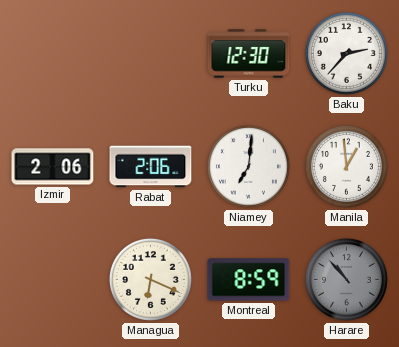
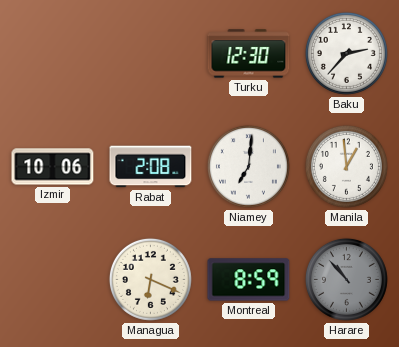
Izmir: 2:06 -> 10:06 (53, 167)
Rabat: 2:06 -> 2:08 (151, 167)
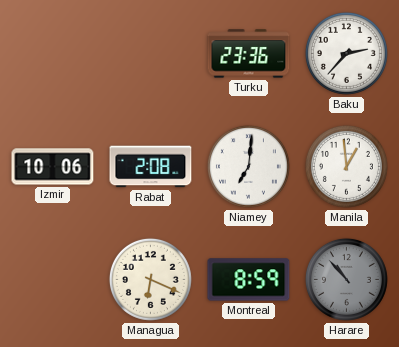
Turku: 12:30 -> 23:36 (249, 54)
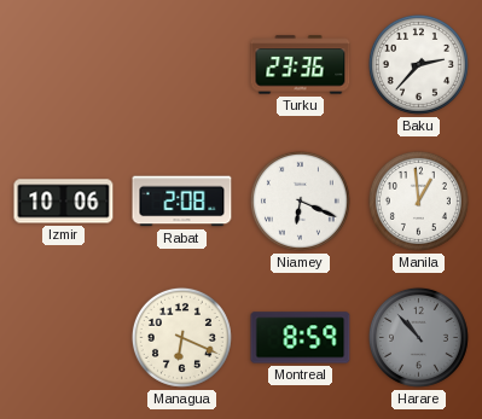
Niamey: 7:01 -> 6:19 (300, 200)
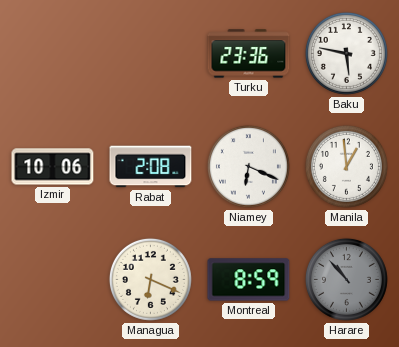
Baku: 2:37 -> 5:47 (346, 53)
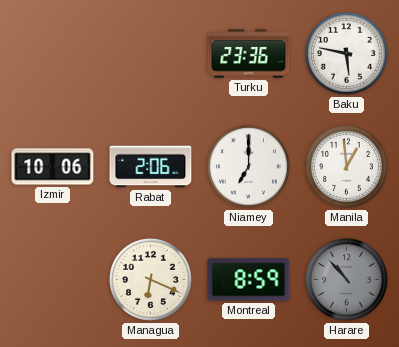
Rabat: 2:08 -> 2:06 (151, 167)
Niamey: 6:19 -> 7:00 (248, 166)
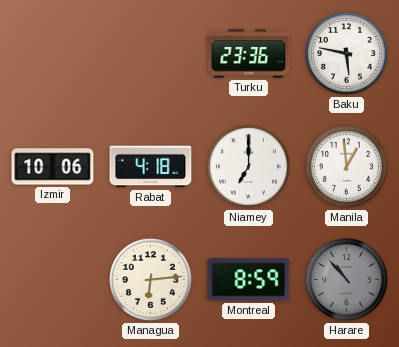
Rabat: 2:06 -> 4:18 (151, 167)
Managua: 6:19 -> 6:14 (150, 279)
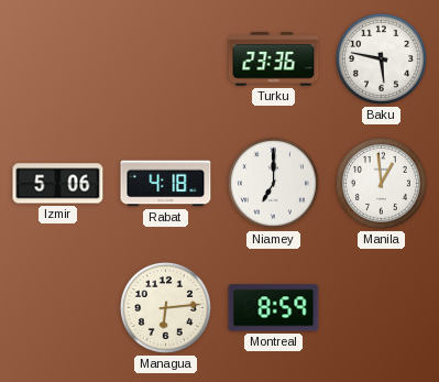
Izmir: 10:06 -> 5:06 (58, 184)
Harare: 10:53 -> none (346, 279)
